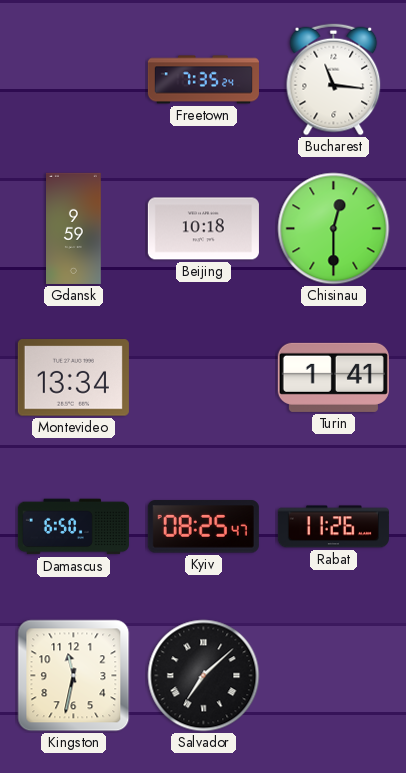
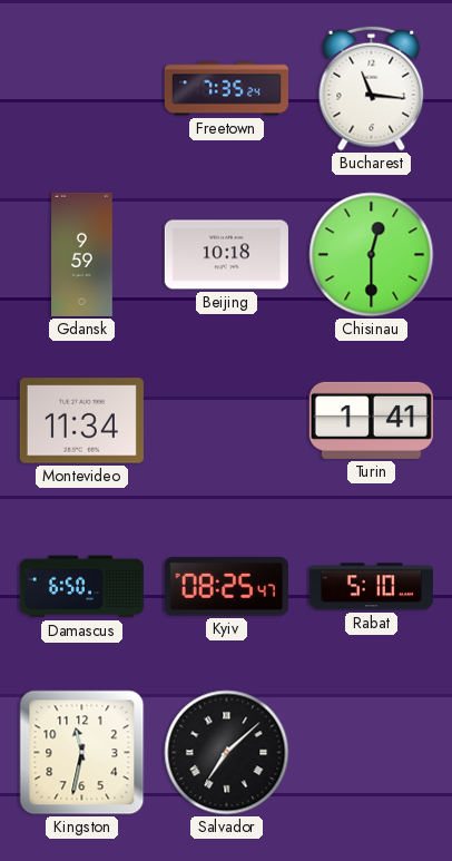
Montevideo: 13:34 -> 11:34 (81, 421)
Rabat: 11:26 -> 5:10 (371, 587)
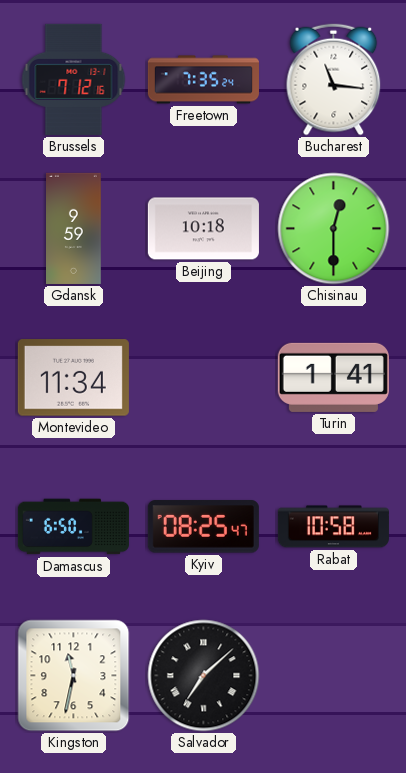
Brussels: none -> 7:12 (74, 79)
Rabat: 5:10 -> 10:58 (333, 527)
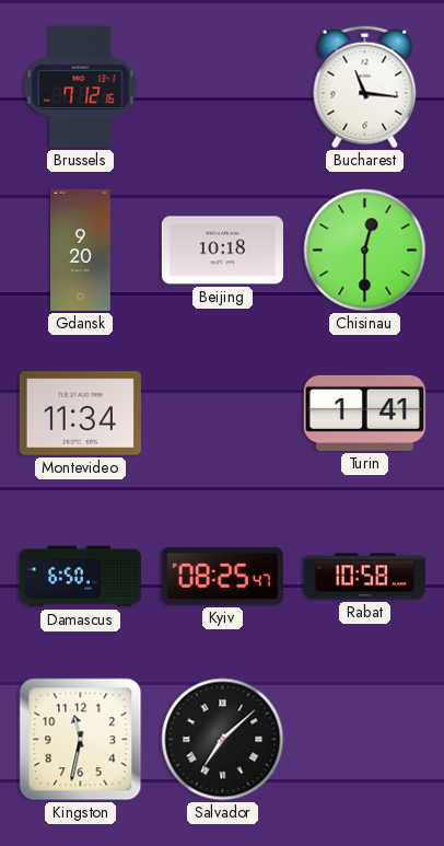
Freetown: 7:35 -> none (203, 80)
Gdansk: 9:59 -> 9:20 (81, 250)
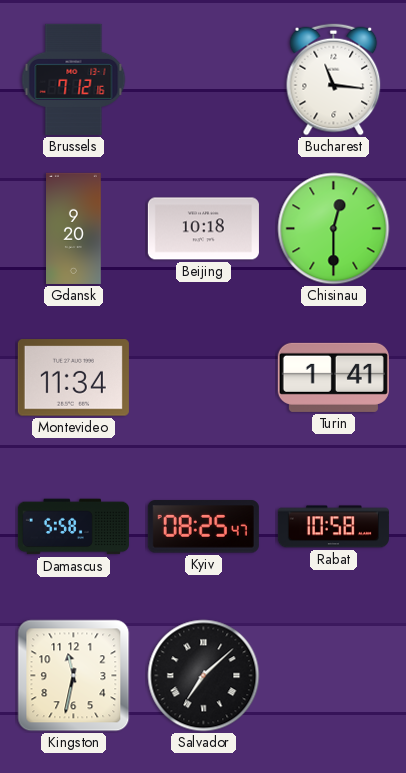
Damascus: 6:50 -> 5:58 (73, 527)
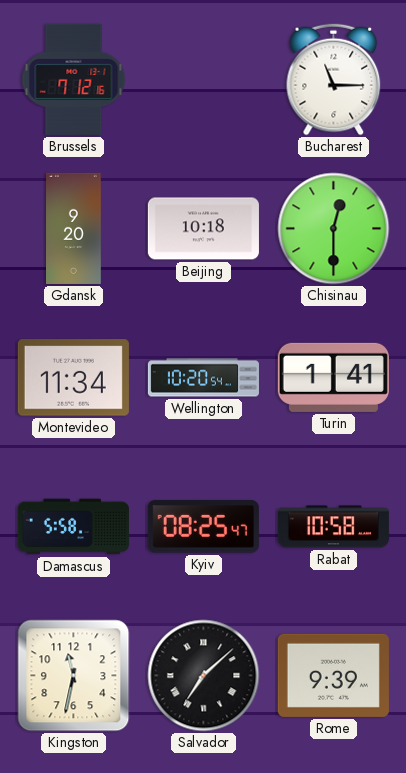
Bucharest: 11:16 -> 11:15 (334, 80)
Wellington: none -> 10:20 (203, 378)
Rome: none -> 9:39 (333, 675)
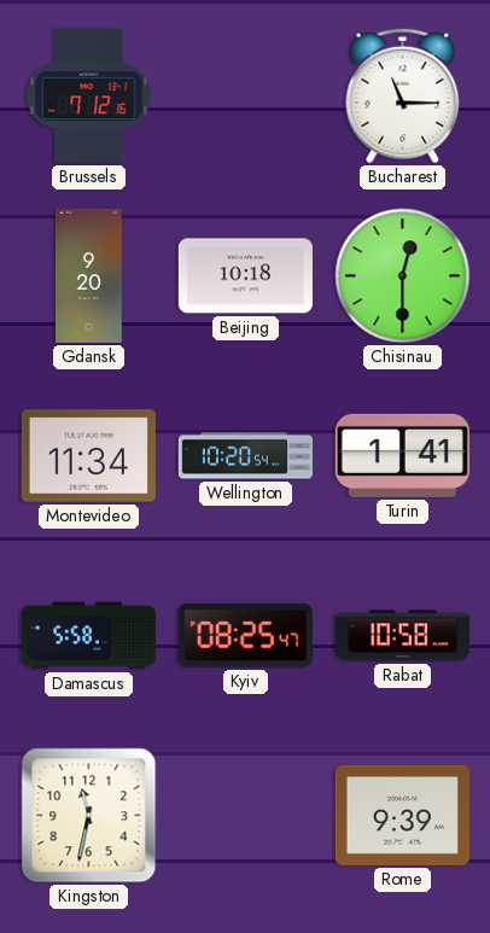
Salvador: 7:08 -> none (204, 676)
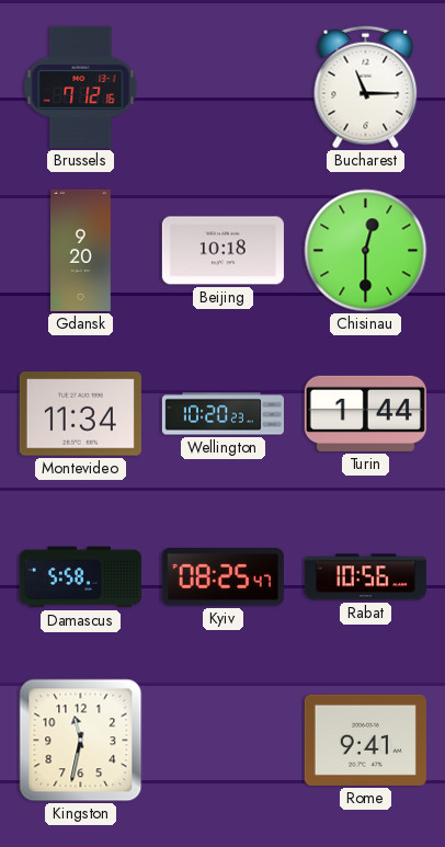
Wellington: 10:20:54 -> 10:20:23 (222, 414)
Turin: 1:41 -> 1:44 (365, 413)
Rabat: 10:58 -> 10:56 (365, 577)
Rome: 9:39 -> 9:41 (365, 740)
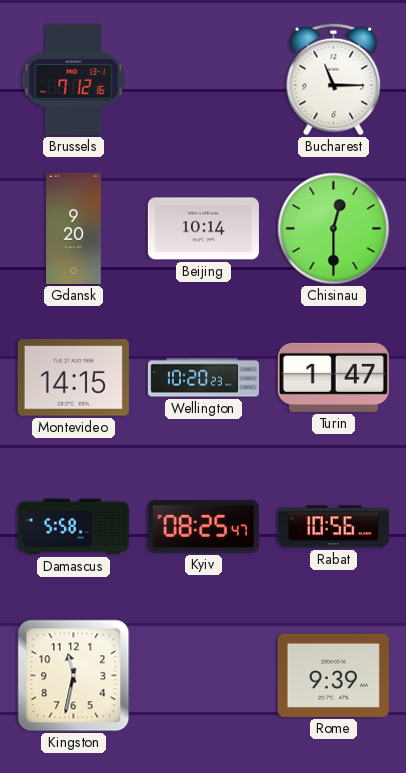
Beijing: 10:18 -> 10:14 (203, 229)
Montevideo: 11:34 -> 14:15 (73, 378)
Turin: 1:44 -> 1:47 (333, 377)
Rome: 9:41 -> 9:39 (333, 675)
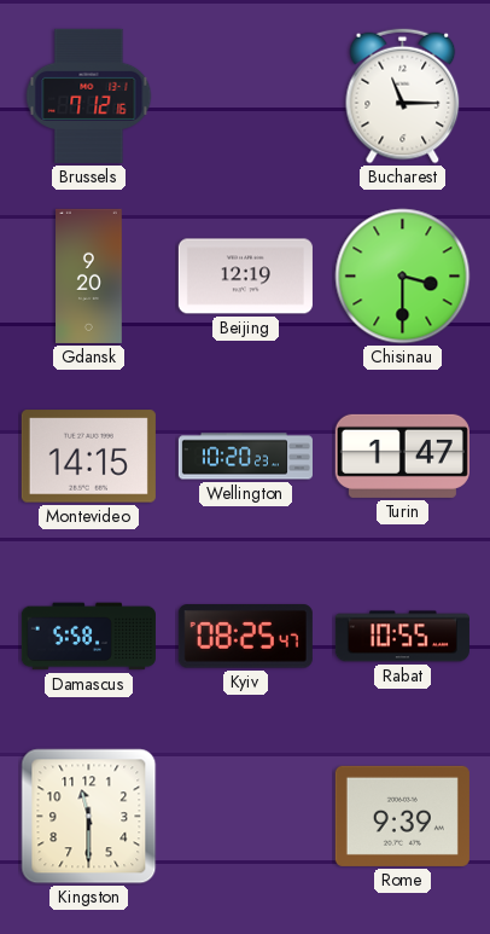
Beijing: 10:14 -> 12:19 (245, 277)
Chisinau: 12:30 -> 3:30 (403, 277)
Rabat: 10:56 -> 10:55 (402, 637)
Kingston: 11:32 -> 11:30 (89, 817)
